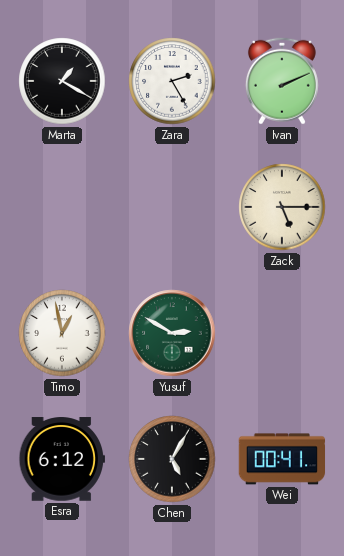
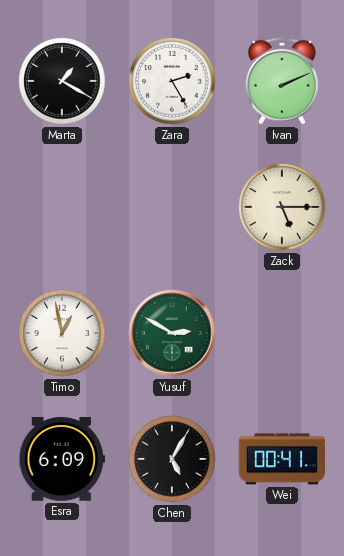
Esra: 6:12 -> 6:09 (62, 459)
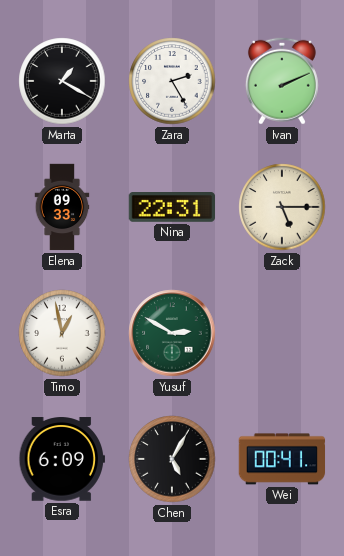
Elena: none -> 09:33 (62, 207)
Nina: none -> 22:31 (172, 208)
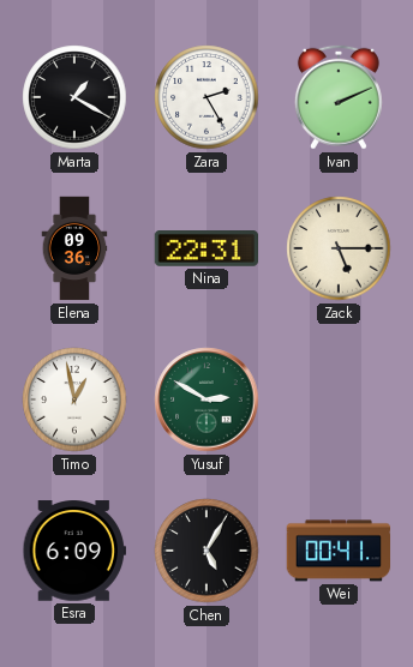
Elena: 09:33 -> 09:36 (74, 248)
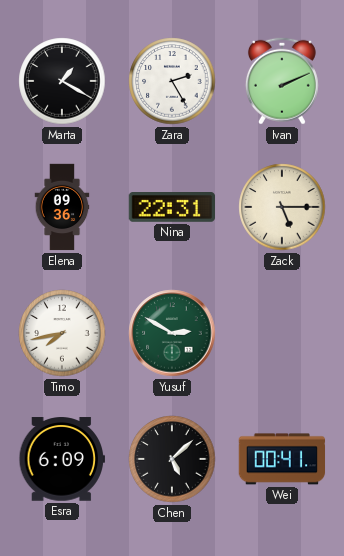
Timo: 12:58 -> 7:43 (62, 333)
Chen: 5:05 -> 5:08 (172, 459)
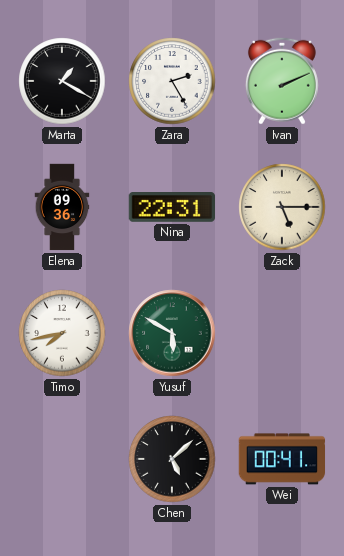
Yusuf: 2:50 -> 5:50 (172, 333)
Esra: 6:09 -> none (62, 459)
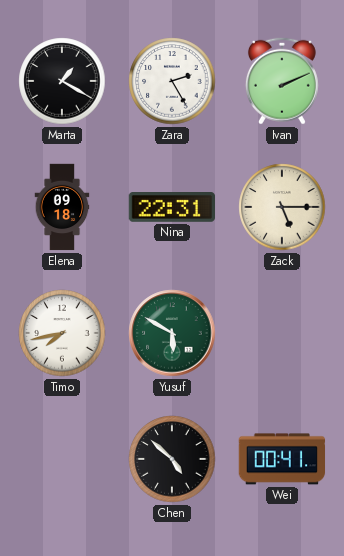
Elena: 09:36 -> 09:18 (62, 207)
Chen: 5:08 -> 4:52 (172, 459)
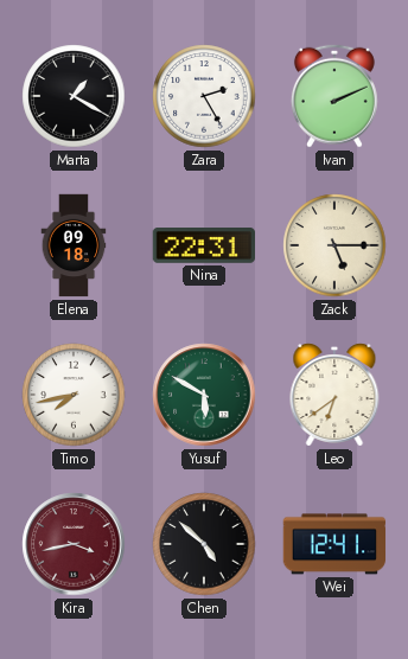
Leo: none -> 6:39 (334, 396)
Kira: none -> 3:43 (74, 544)
Wei: 00:41 -> 12:41 (334, 544)
